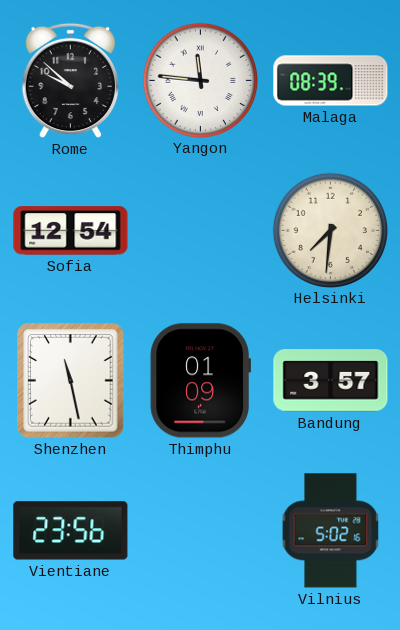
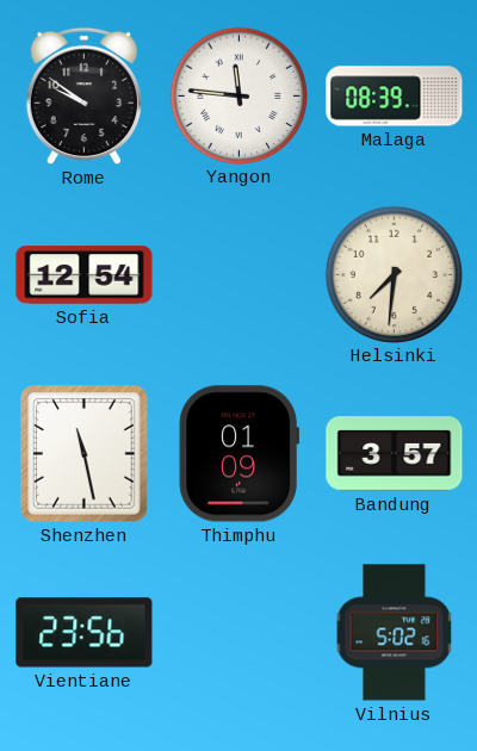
Rome: 9:52 -> 9:51 (83, 97)
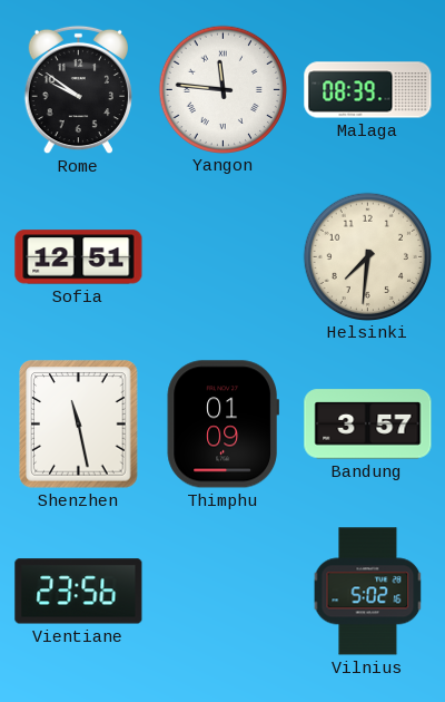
Sofia: 12:54 -> 12:51 (79, 257)
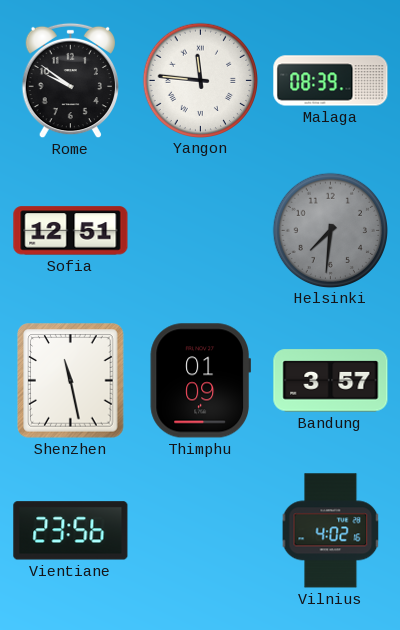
Helsinki dial: cream -> grey (330, 230)
Vilnius: 5:02 -> 4:02 (331, 531)
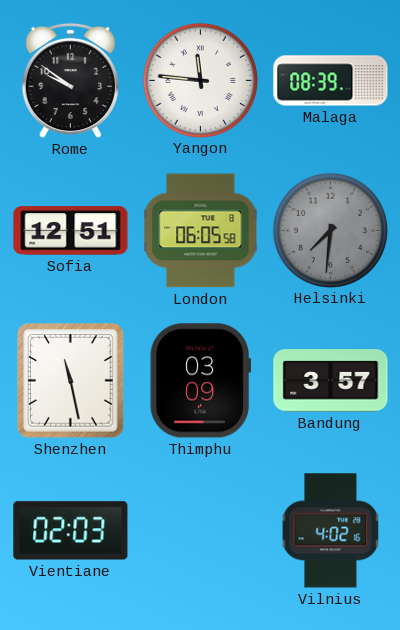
London: none -> 06:05 (201, 231)
Thimphu: 01:09 -> 03:09 (200, 381)
Vientiane: 23:56 -> 02:03 (71, 531)
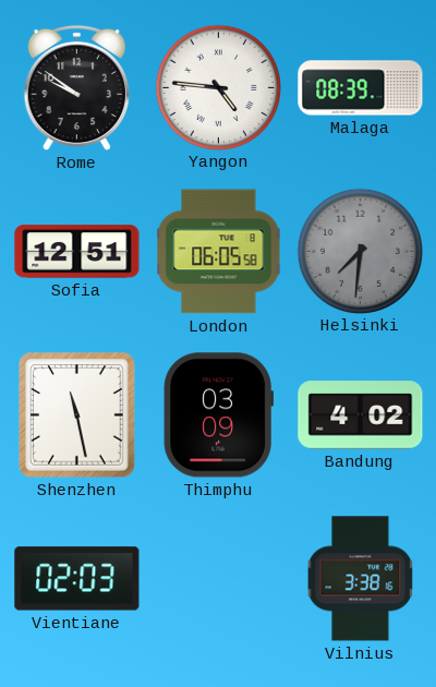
Yangon: 11:46 -> 4:46 (218, 87)
Bandung: 3:57 -> 4:02 (361, 415)
Vilnius: 4:02 -> 3:38 (361, 579)
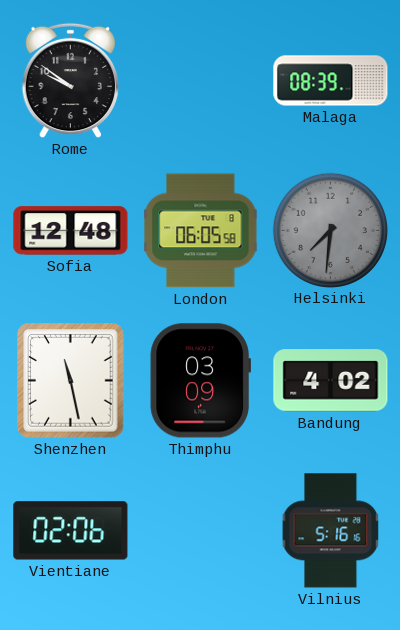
Yangon: 4:46 -> none (218, 87)
Sofia: 12:51 -> 12:48 (71, 231)
Vientiane: 02:03 -> 02:06 (71, 531)
Vilnius: 3:38 -> 5:16 (331, 531)
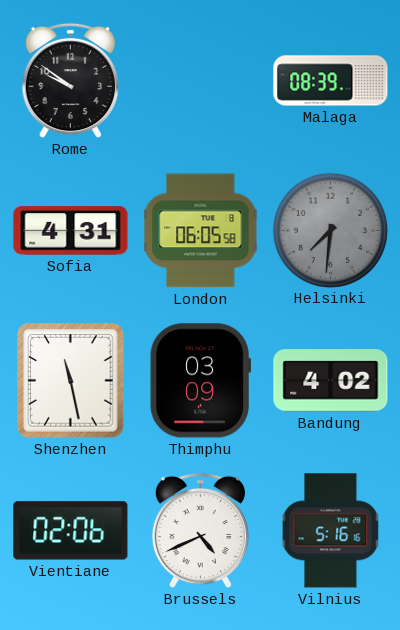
Sofia: 12:48 -> 4:31 (71, 231)
Brussels: none -> 4:41 (200, 531)
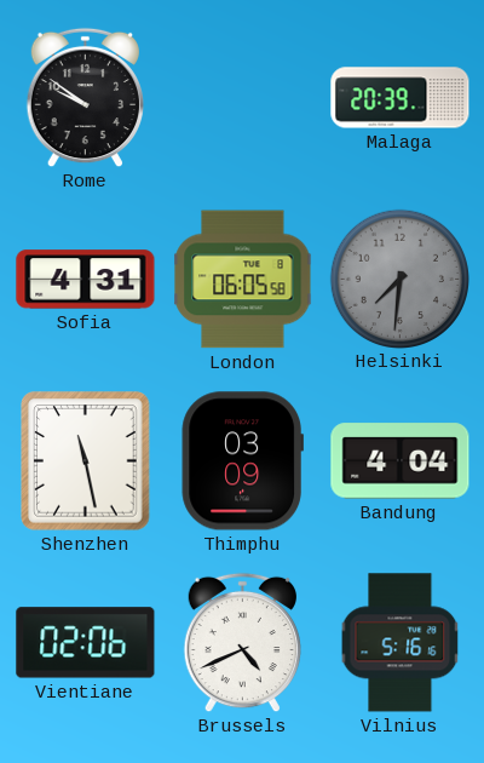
Malaga: 08:39 -> 20:39 (401, 98)
Bandung: 4:02 -> 4:04 (401, 461)
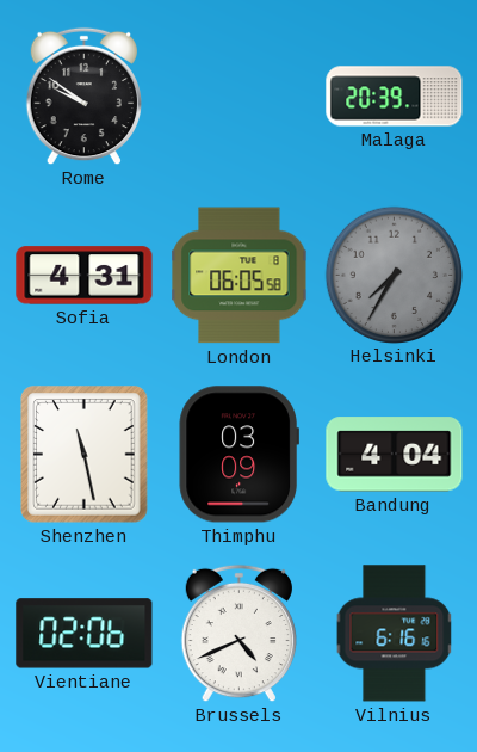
Helsinki: 7:31 -> 7:35 (394, 275)
Vilnius: 5:16 -> 6:16 (395, 634)
